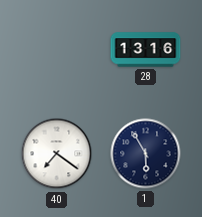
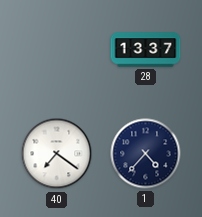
28: 13:16 -> 13:37 (146, 50)
1: 5:55 -> 4:37 (146, 154)
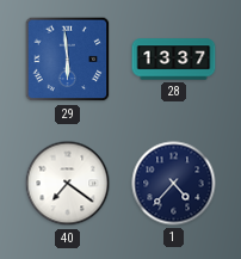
29: none -> 5:59 (68, 60)
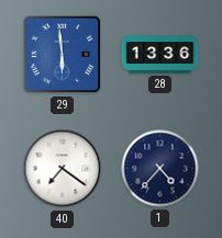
28: 13:37 -> 13:36 (160, 55)
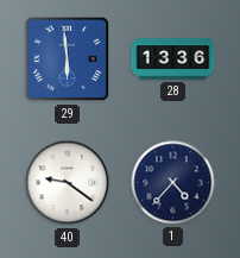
40: 7:21 -> 9:21 (68, 183)
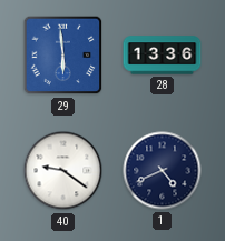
1: 4:37 -> 4:41 (163, 171)
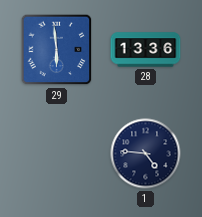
40: 9:21 -> none (63, 171)
1: 4:41 -> 4:46 (146, 154)
